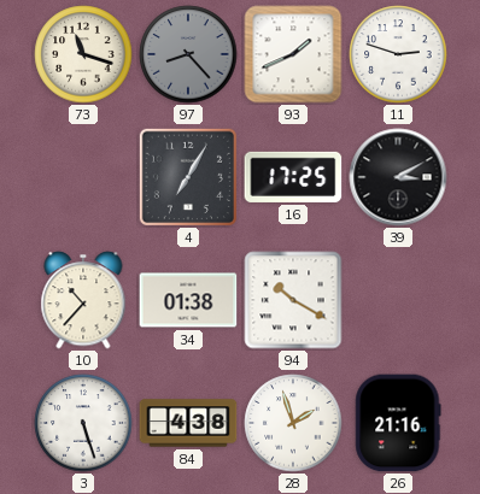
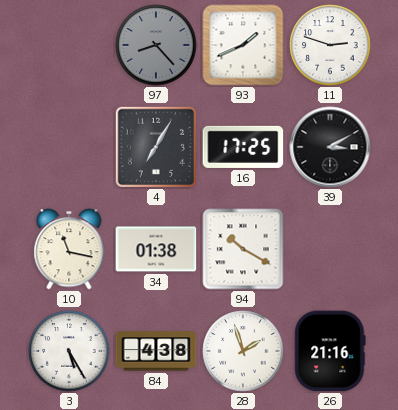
73: 11:18 -> none (83, 54)
10: 10:37 -> 11:17 (69, 249)
3: 5:27 -> 5:25 (69, 351)
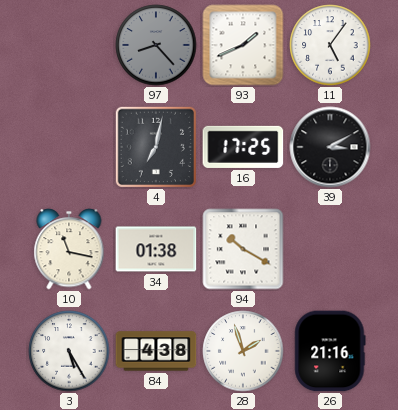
11: 2:48 -> 5:06 (330, 45)
4: 7:05 -> 7:02 (156, 147)
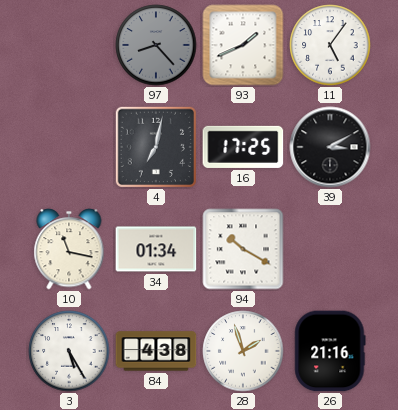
34: 01:38 -> 01:34 (156, 249)
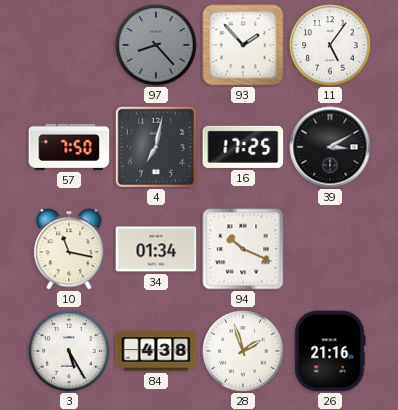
93: 1:41 -> 1:53 (243, 45)
57: none -> 7:50 (69, 147)
94: 10:20 -> 10:19 (243, 249)
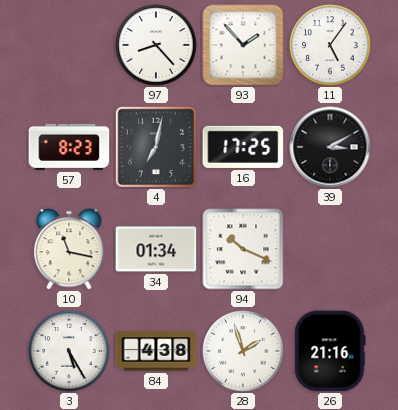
97 dial: grey -> white (156, 45)
57: 7:50 -> 8:23 (69, 147)
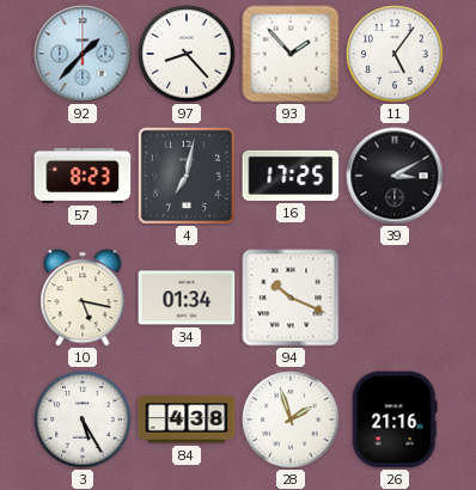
92: none -> 1:37 (83, 54)
10: 11:17 -> 5:17 (83, 298)
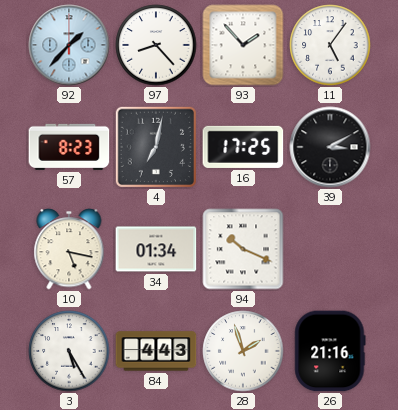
84: 4:38 -> 4:43 (156, 351)
